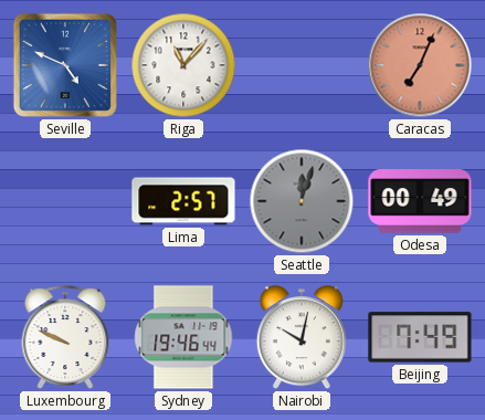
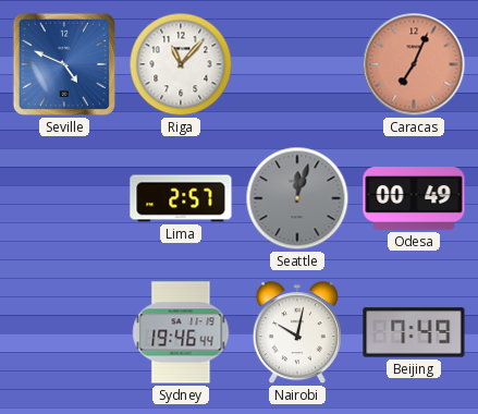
Luxembourg: 9:49 -> none (65, 337)
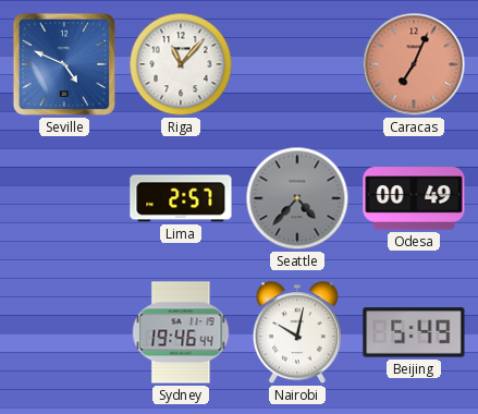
Seattle: 12:03 -> 4:37 (297, 198)
Beijing: 7:49 -> 5:49 (414, 332)
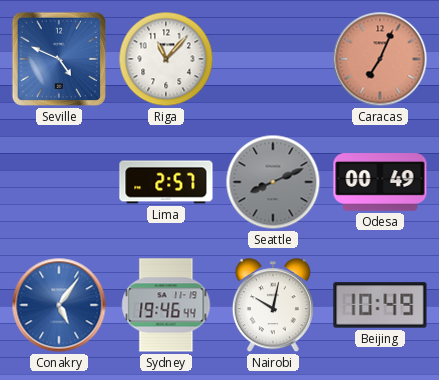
Seattle: 4:37 -> 8:11 (273, 182)
Conakry: none -> 5:06 (59, 305)
Beijing: 5:49 -> 10:49 (380, 305)
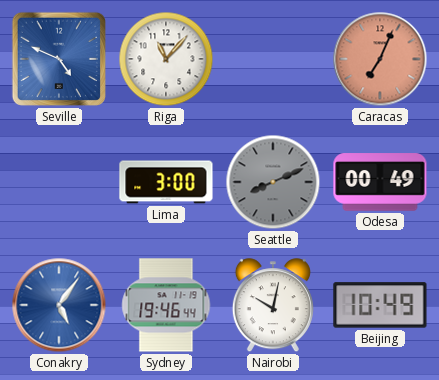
Lima: 2:57 -> 3:00 (166, 182)
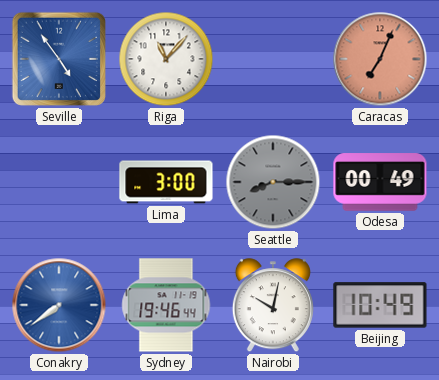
Seville: 4:49 -> 4:54 (59, 59)
Seattle: 8:11 -> 8:15 (273, 182)
Conakry: 5:06 -> 7:39 (59, 305)
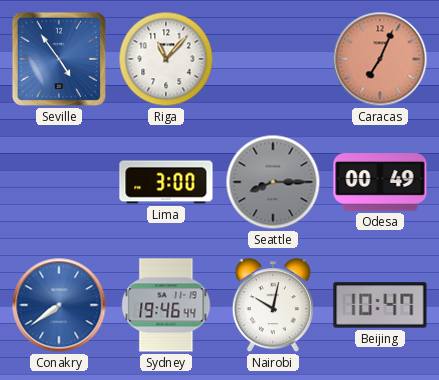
Beijing: 10:49 -> 10:47 (380, 305)
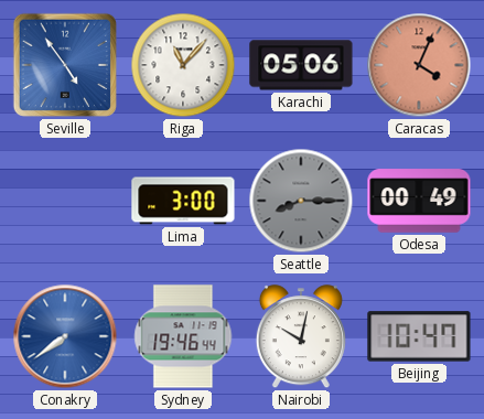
Karachi: none -> 05:06 (301, 65)
Caracas: 7:04 -> 4:04 (419, 65)
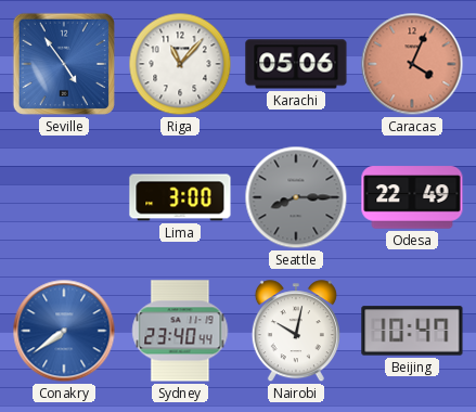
Odesa: 00:49 -> 22:49 (412, 197)
Sydney: 19:46 -> 23:40 (180, 331)
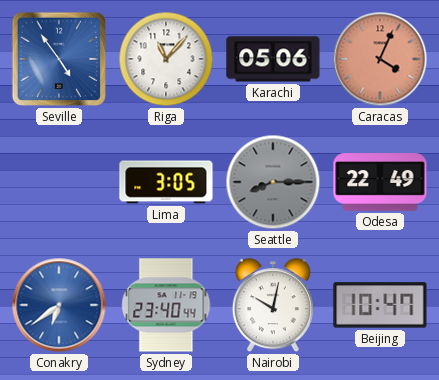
Lima: 3:00 -> 3:05 (166, 182)
Conakry: 7:39 -> 6:39 (59, 305)
